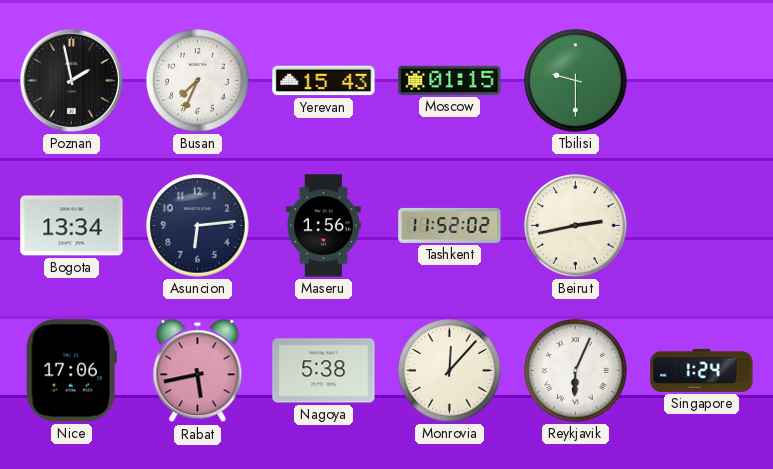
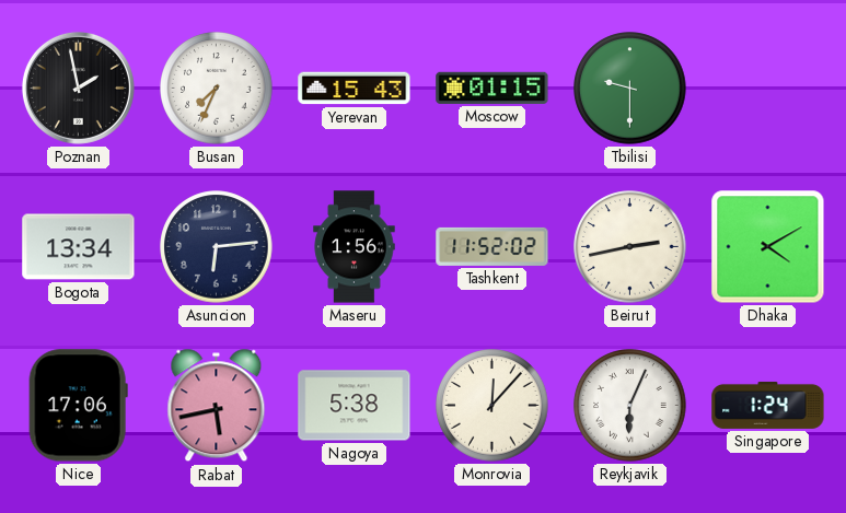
Dhaka: none -> 4:10 (768, 247)
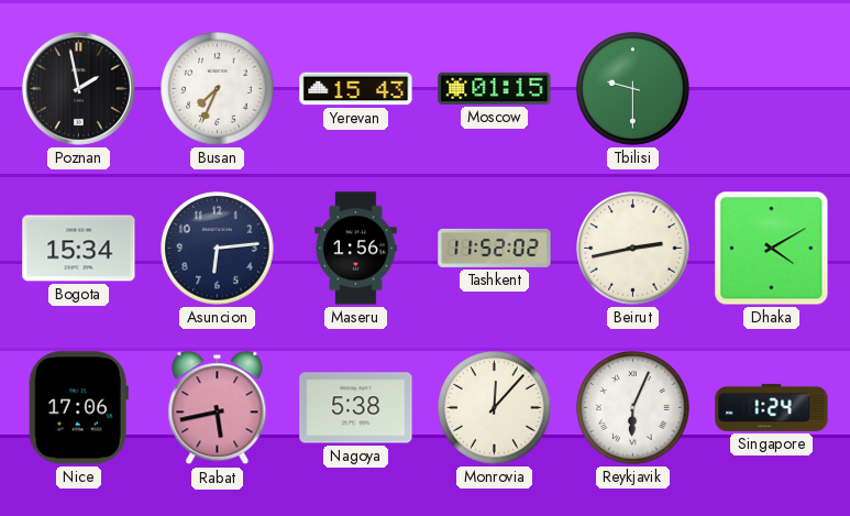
Bogota: 13:34 -> 15:34 (79, 249)
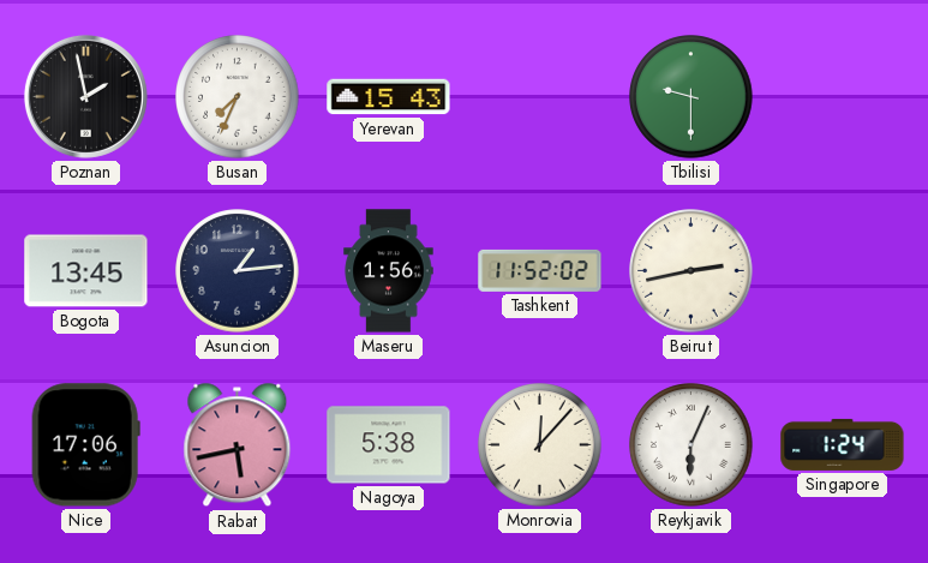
Moscow: 01:15 -> none (495, 88)
Bogota: 15:34 -> 13:45 (86, 271)
Asuncion: 6:14 -> 1:14 (238, 271)
Dhaka: 4:10 -> none (772, 249)
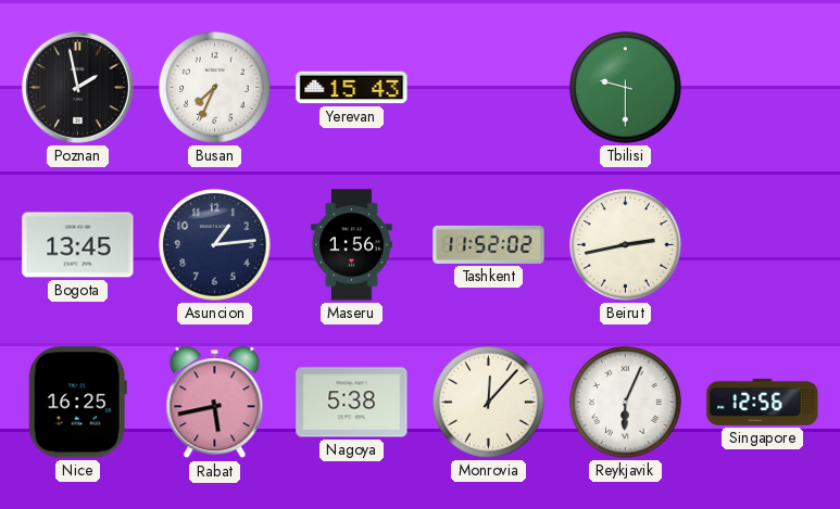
Nice: 17:06 -> 16:25 (77, 403)
Singapore: 1:24 -> 12:56 (763, 402)
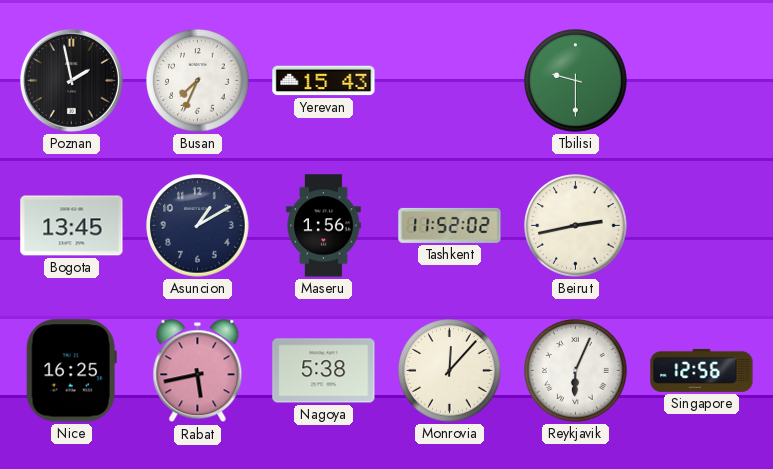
Asuncion: 1:14 -> 1:10 (198, 226)
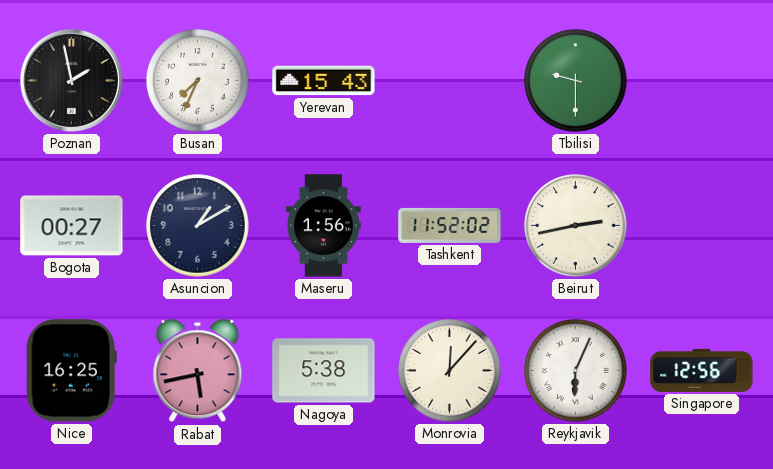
Bogota: 13:45 -> 00:27 (72, 226)
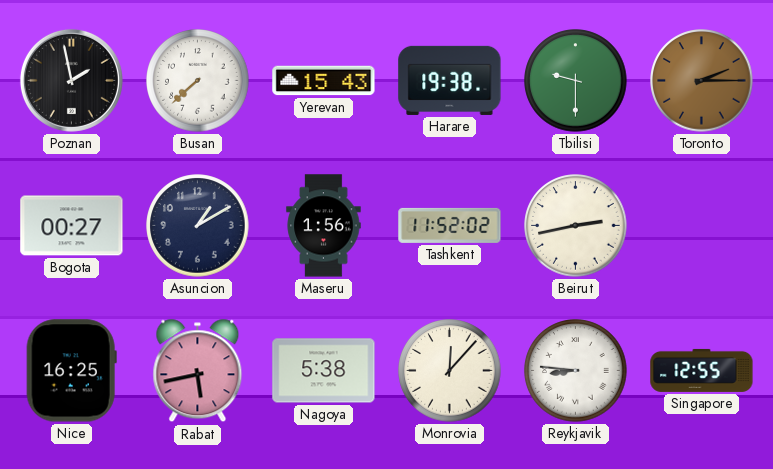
Busan: 7:34 -> 7:38 (198, 81)
Harare: none -> 19:38 (450, 80)
Toronto: none -> 2:15 (702, 81)
Reykjavik: 6:04 -> 8:46 (576, 371)
Singapore: 12:56 -> 12:55 (702, 370)
